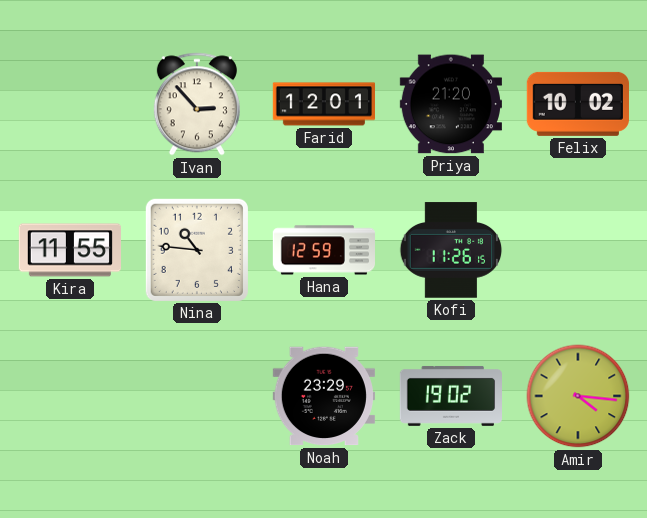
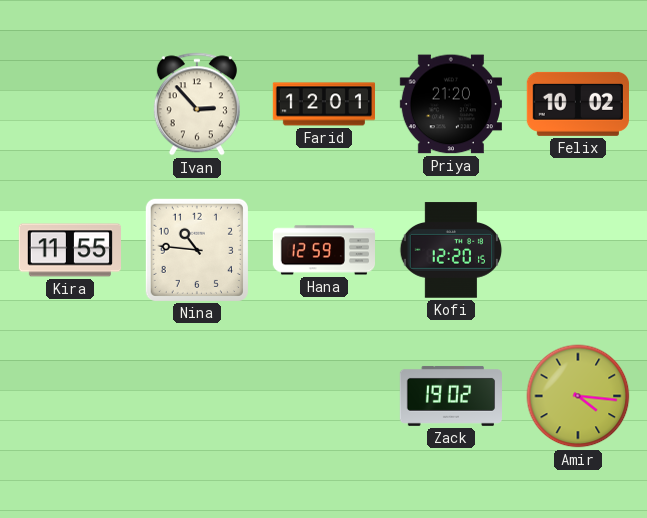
Kofi: 11:26 -> 12:20 (451, 250)
Noah: 23:29 -> none (324, 396)
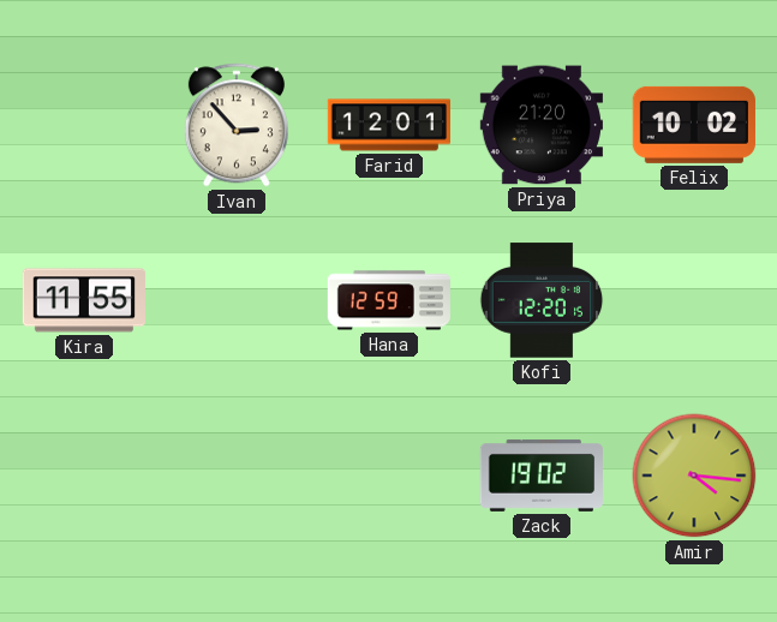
Nina: 10:46 -> none (197, 250)
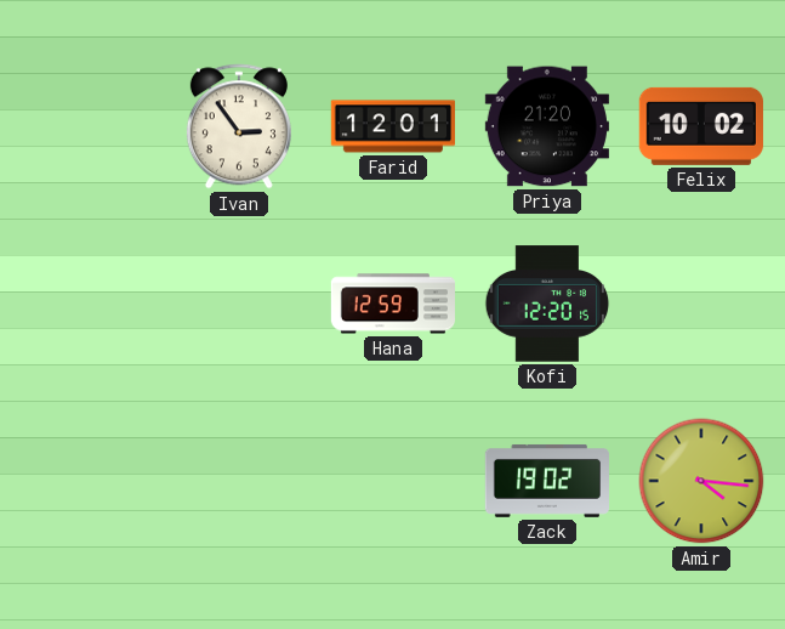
Ivan: 2:53 -> 2:54 (239, 126)
Kira: 11:55 -> none (83, 300)
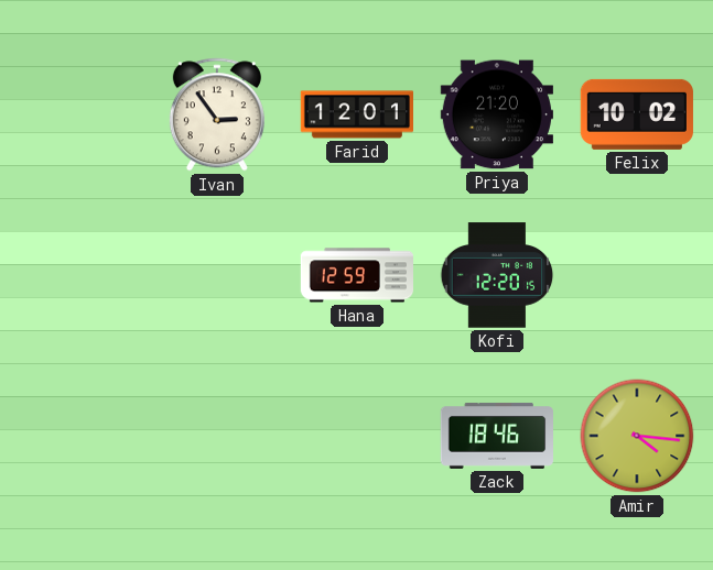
Zack: 19:02 -> 18:46 (496, 436)
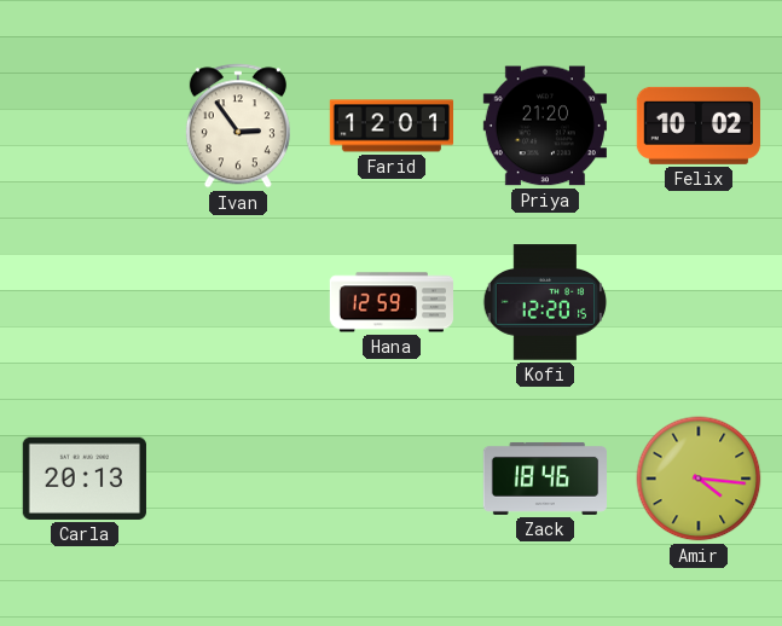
Carla: none -> 20:13 (85, 479)
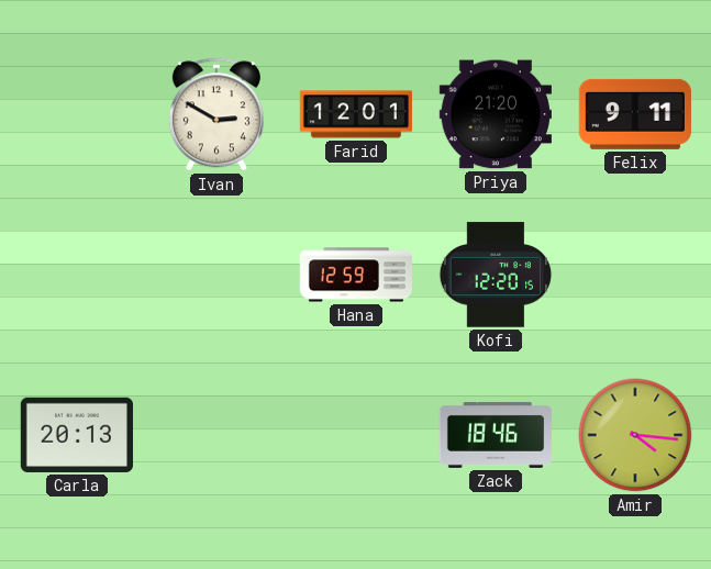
Ivan: 2:54 -> 2:50 (216, 114)
Felix: 10:02 -> 9:11 (635, 114)
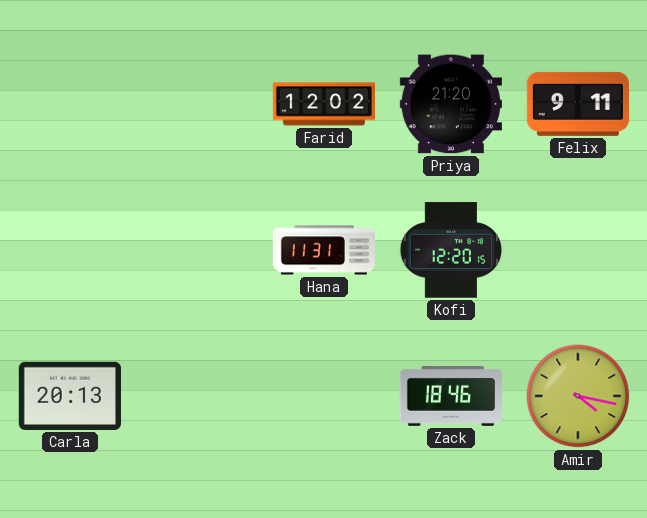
Ivan: 2:50 -> none (216, 114)
Farid: 12:01 -> 12:02 (323, 104)
Hana: 12:59 -> 11:31 (323, 250)
Amir: 4:16 -> 4:17 (578, 396)
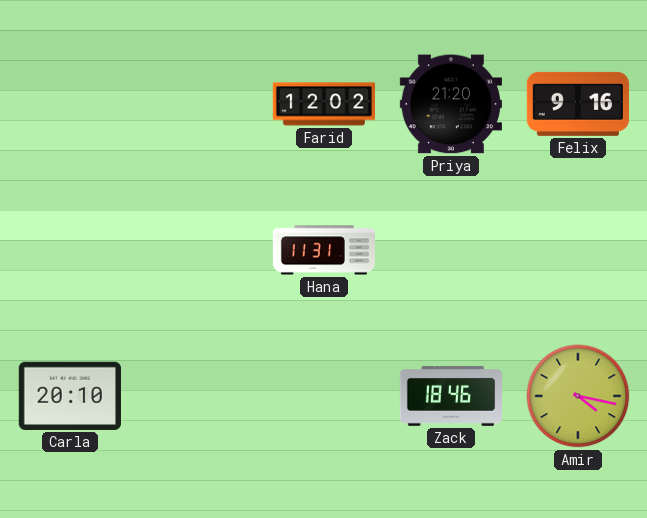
Felix: 9:11 -> 9:16 (578, 104)
Kofi: 12:20 -> none (451, 250)
Carla: 20:13 -> 20:10 (70, 396)
